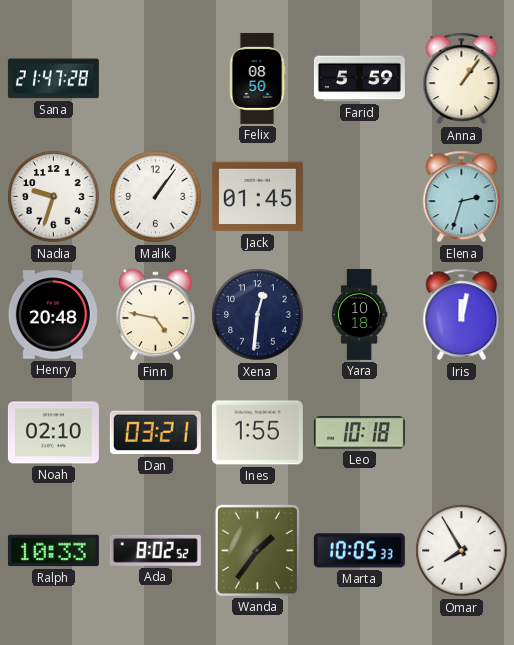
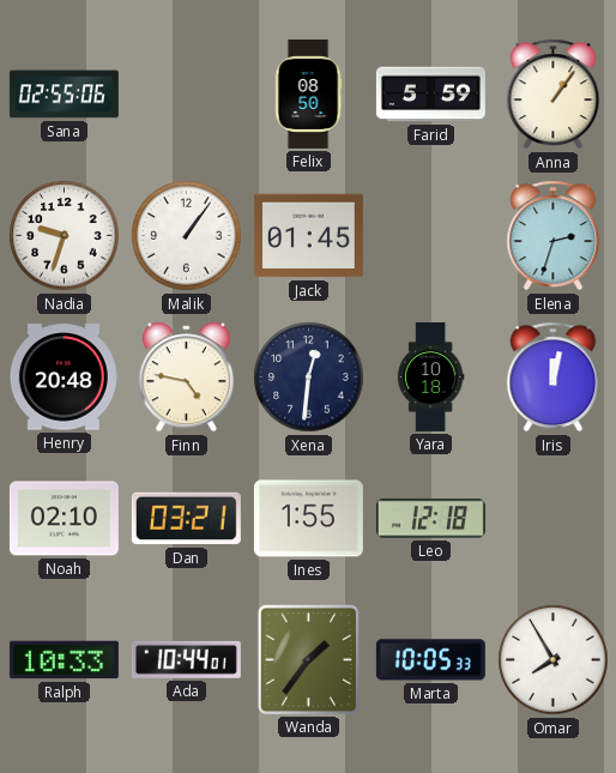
Sana: 21:47 -> 02:55 (64, 95)
Leo: 10:18 -> 12:18 (430, 519)
Ada: 8:02 -> 10:44 (186, 659)
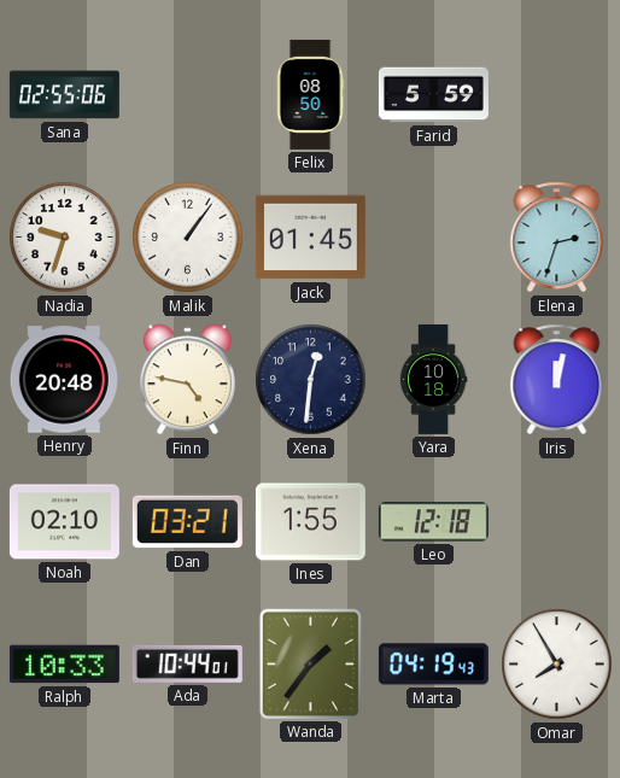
Anna: 1:06 -> none (554, 95)
Marta: 10:05 -> 04:19 (433, 665)
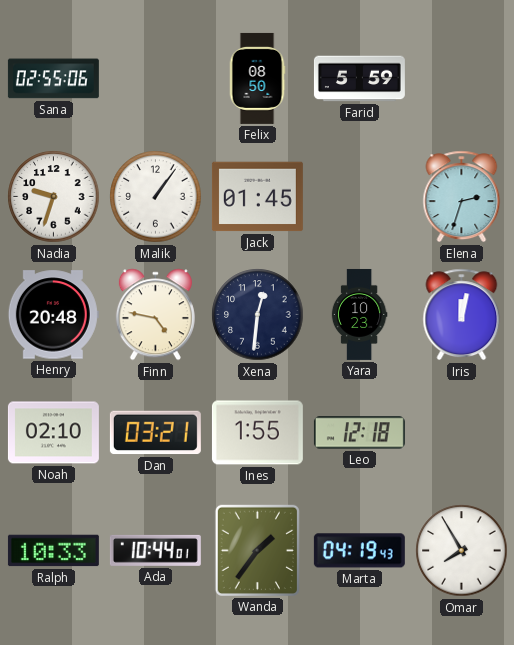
Yara: 10:18 -> 10:23 (359, 314)
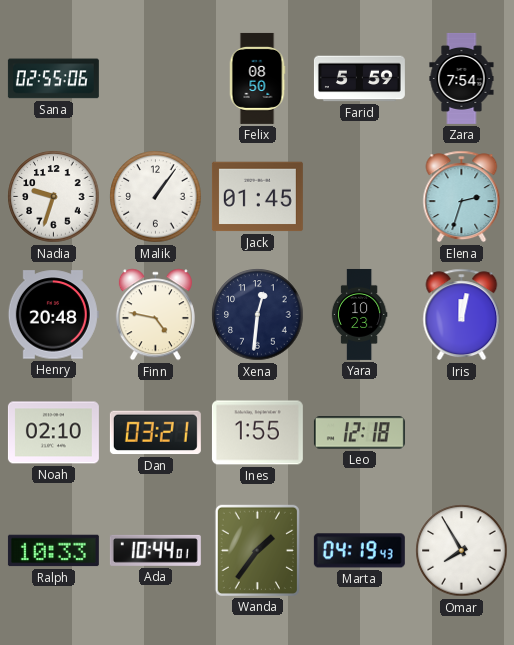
Zara: none -> 7:54 (462, 78)
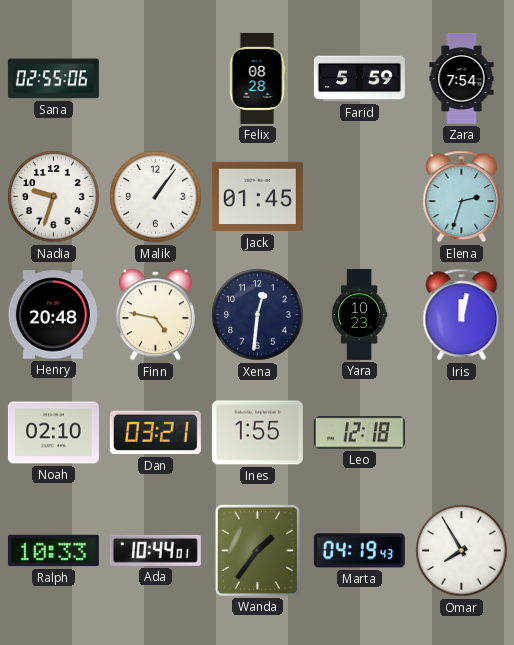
Felix: 08:50 -> 08:28 (257, 78)
